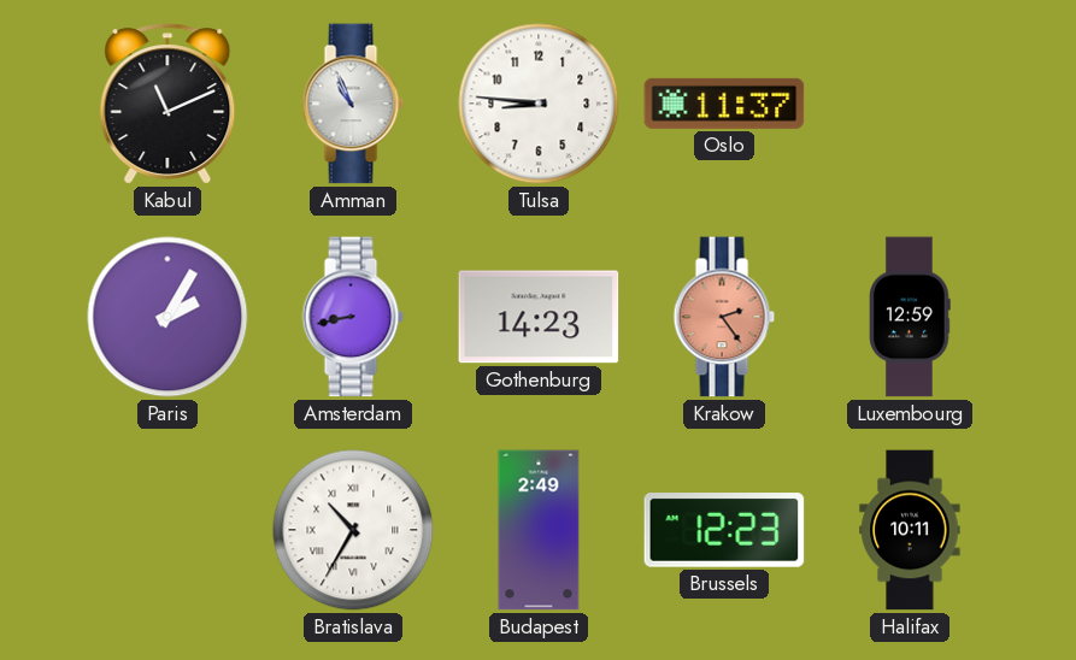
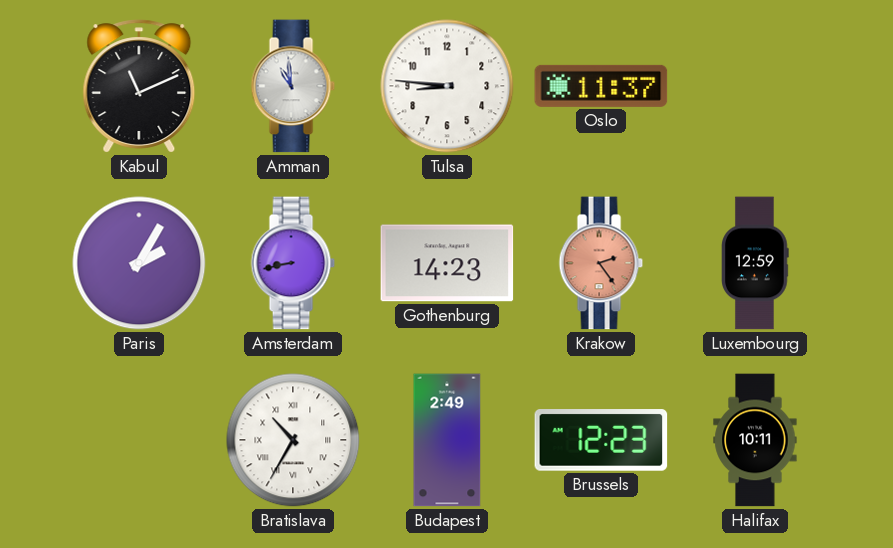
Amman: 10:56 -> 10:59 (293, 86)
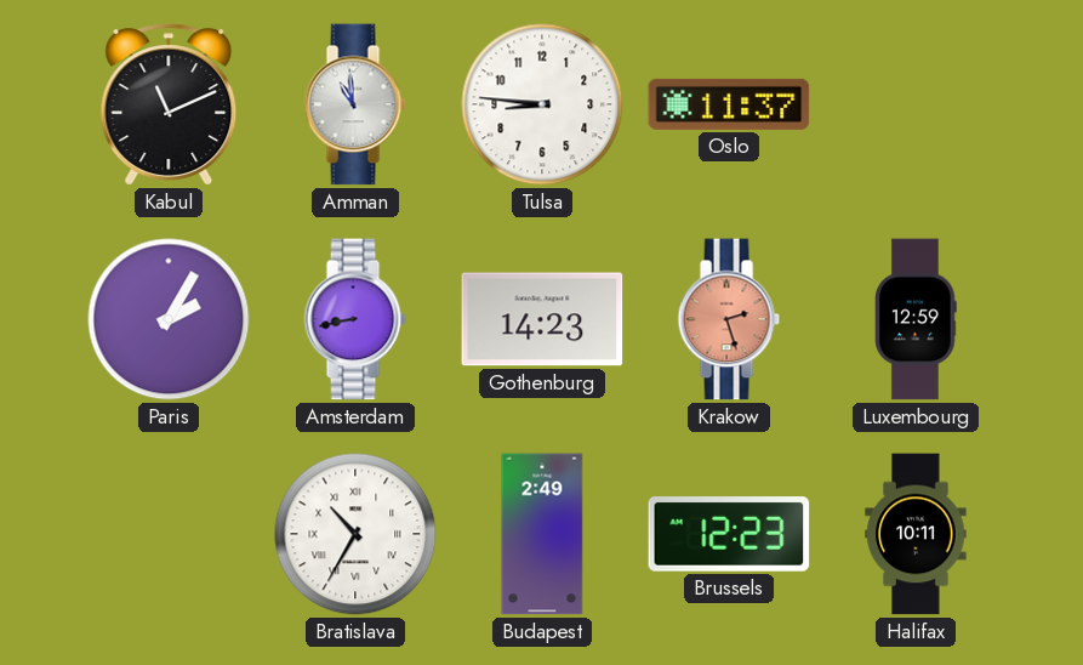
Krakow: 2:24 -> 2:27 (729, 319)
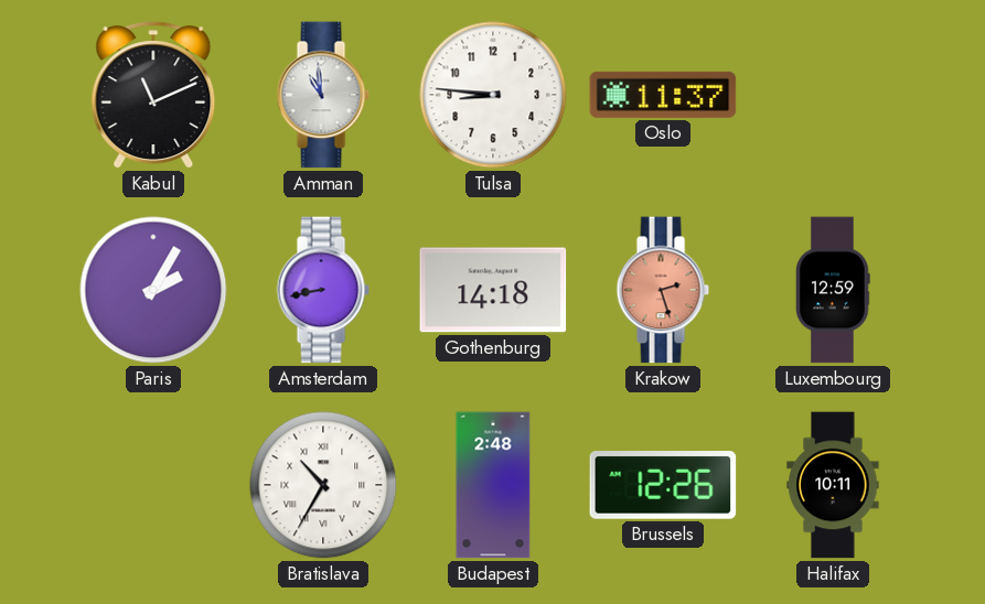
Gothenburg: 14:23 -> 14:18 (493, 290)
Budapest: 2:49 -> 2:48 (493, 485)
Brussels: 12:23 -> 12:26 (663, 485)
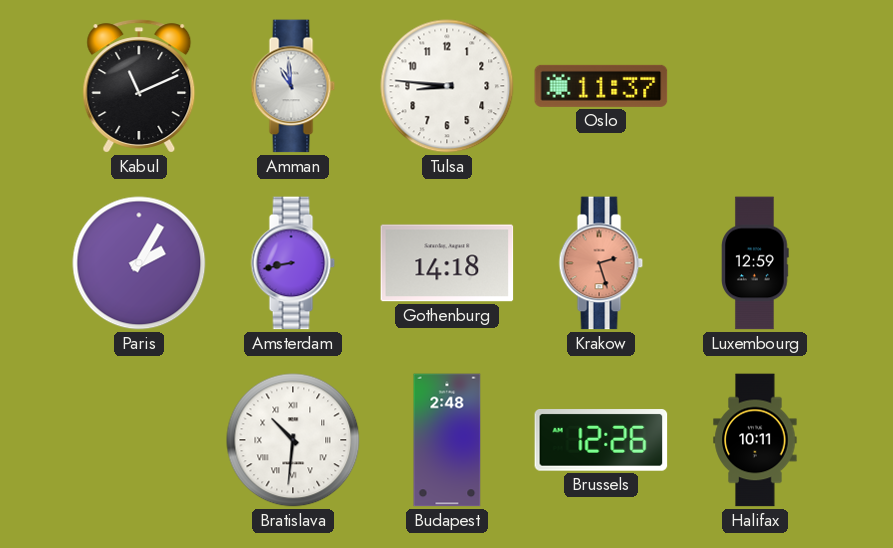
Bratislava: 10:35 -> 10:31 (293, 440)
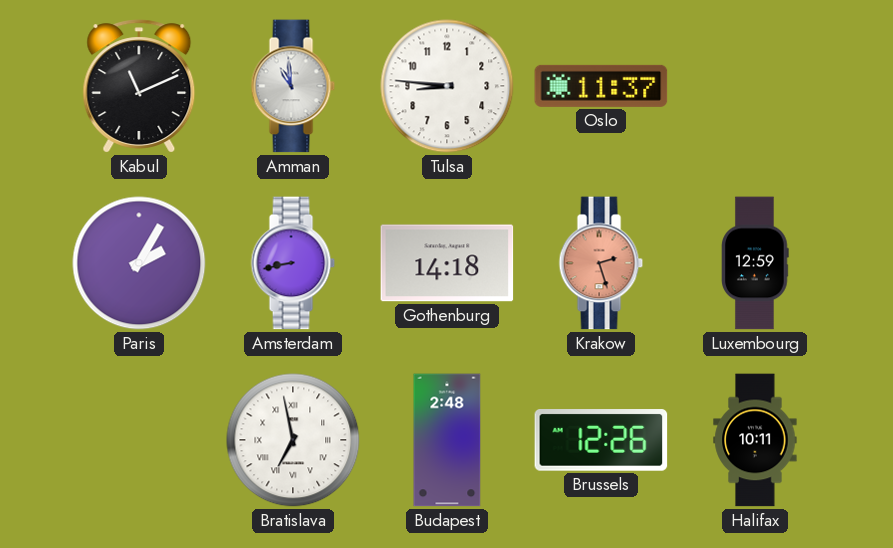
Bratislava: 10:31 -> 6:58 (293, 440)
